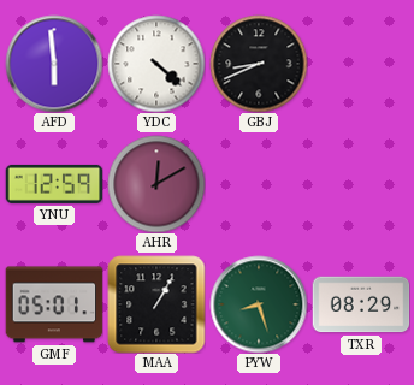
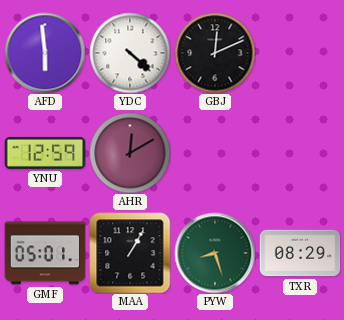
GBJ: 8:41 -> 12:11 (215, 53)
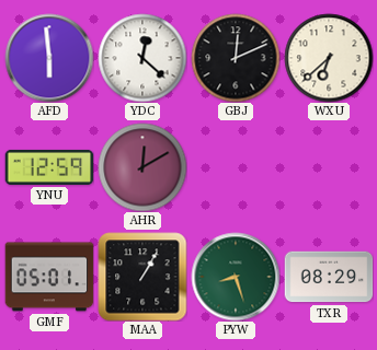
YDC: 4:22 -> 12:22 (142, 58)
WXU: none -> 6:38 (329, 58)
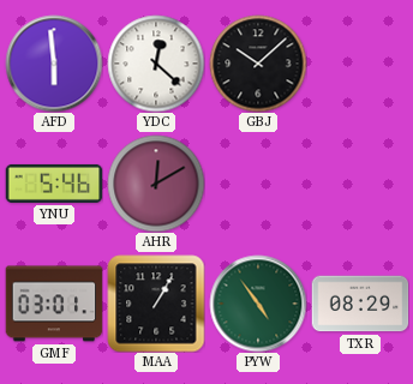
GBJ: 12:11 -> 10:08 (258, 64)
WXU: 6:38 -> none (329, 58)
YNU: 12:59 -> 5:46 (54, 184)
GMF: 05:01 -> 03:01 (54, 304)
PYW: 8:27 -> 4:54 (258, 304)
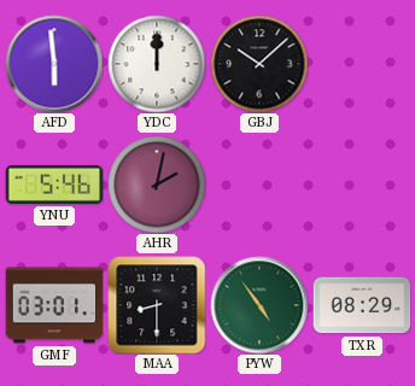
YDC: 12:22 -> 12:00 (157, 64)
AHR: 12:10 -> 2:02 (157, 185)
MAA: 1:05 -> 8:30 (157, 305)
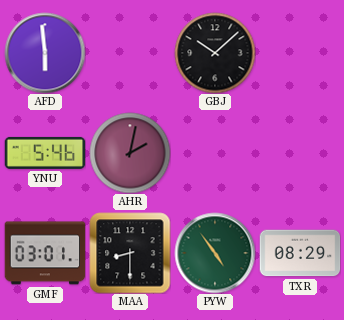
YDC: 12:00 -> none (157, 64)
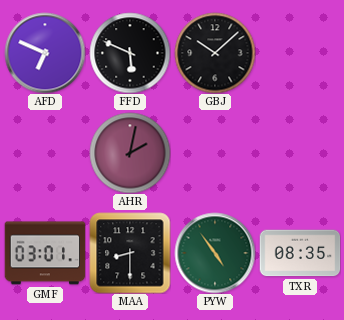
AFD: 5:59 -> 6:49 (45, 53)
FFD: none -> 5:49 (130, 53)
YNU: 5:46 -> none (45, 153)
TXR: 08:29 -> 08:35 (300, 253)
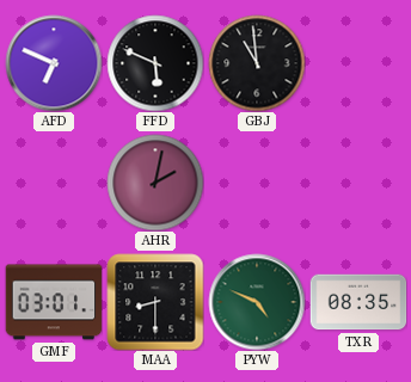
GBJ: 10:08 -> 10:59 (257, 63)
PYW: 4:54 -> 4:49 (257, 302)
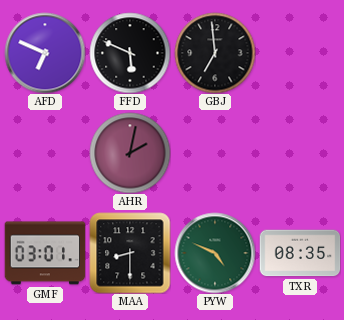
GBJ: 10:59 -> 6:59 (215, 53)
